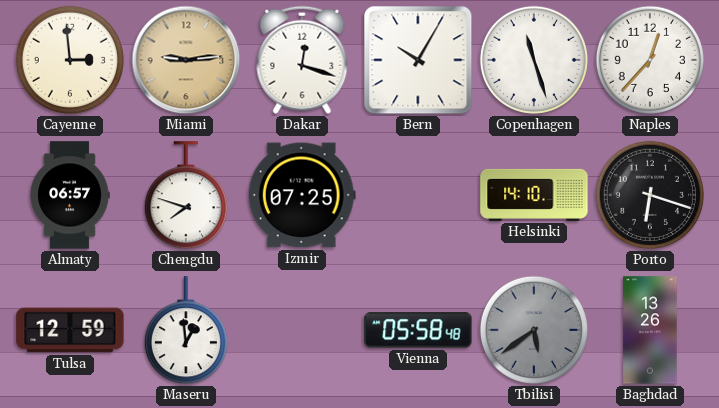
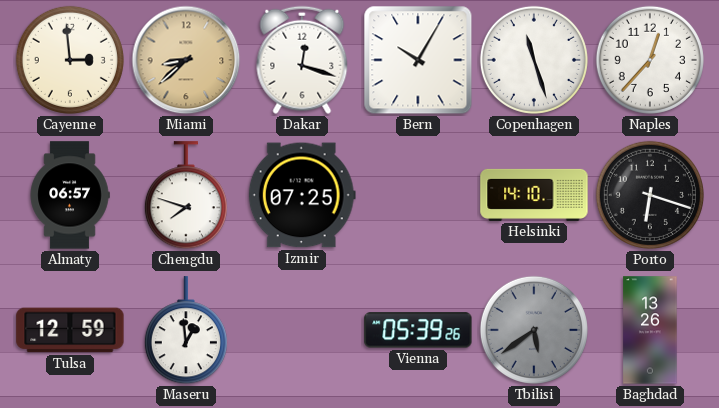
Miami: 9:14 -> 8:38 (186, 60)
Vienna: 05:58 -> 05:39 (418, 330)
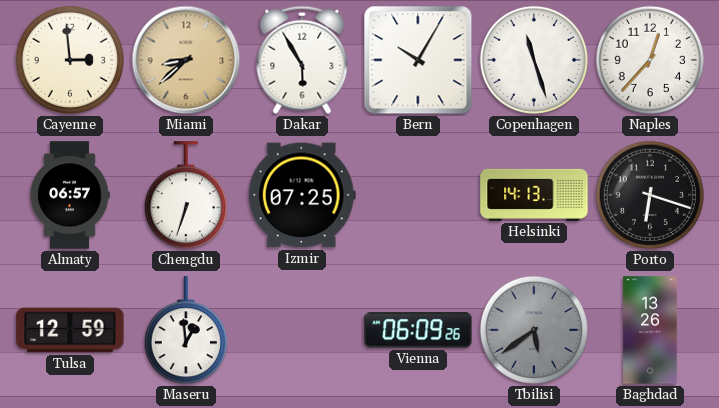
Dakar: 12:18 -> 5:55 (302, 60)
Chengdu: 7:48 -> 6:33 (186, 196)
Helsinki: 14:10 -> 14:13 (534, 195)
Vienna: 05:39 -> 06:09 (418, 330)
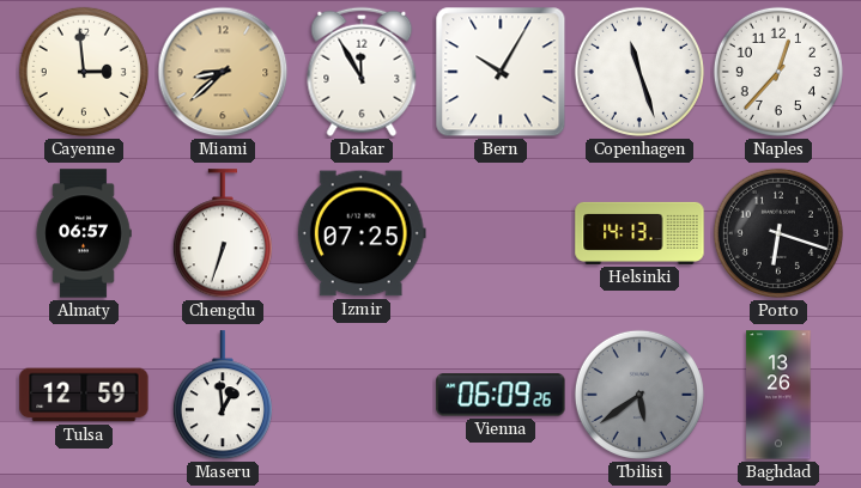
Dakar: 5:55 -> 11:55 (362, 72)
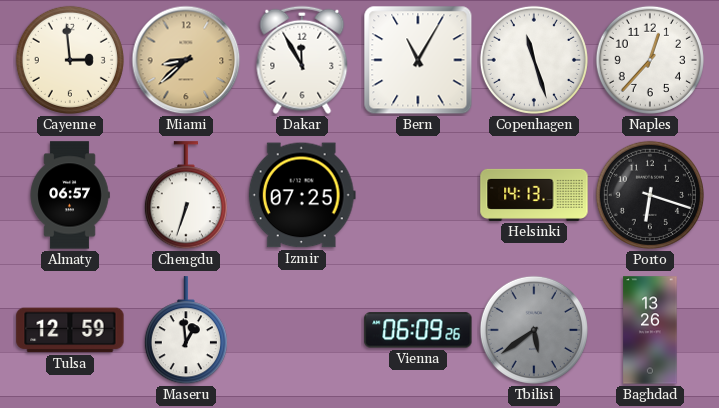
Bern: 10:05 -> 11:05 (418, 60)
